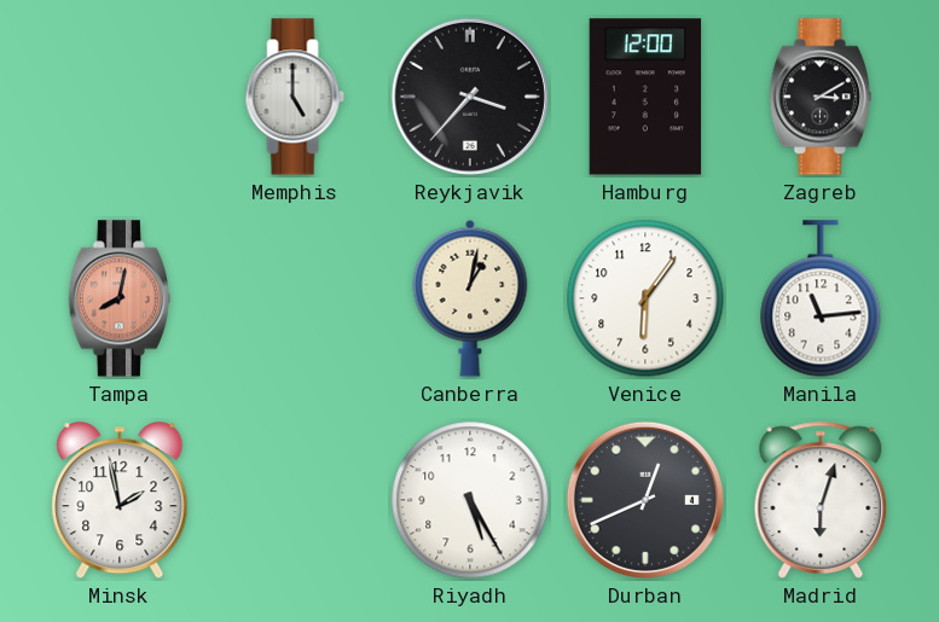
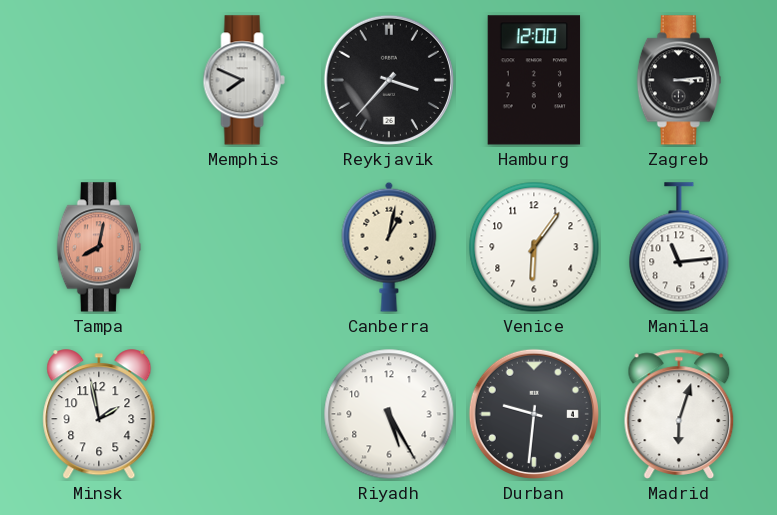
Memphis: 5:00 -> 7:49 (244, 80)
Zagreb: 3:10 -> 3:14 (679, 80)
Durban: 12:41 -> 9:31 (534, 414)
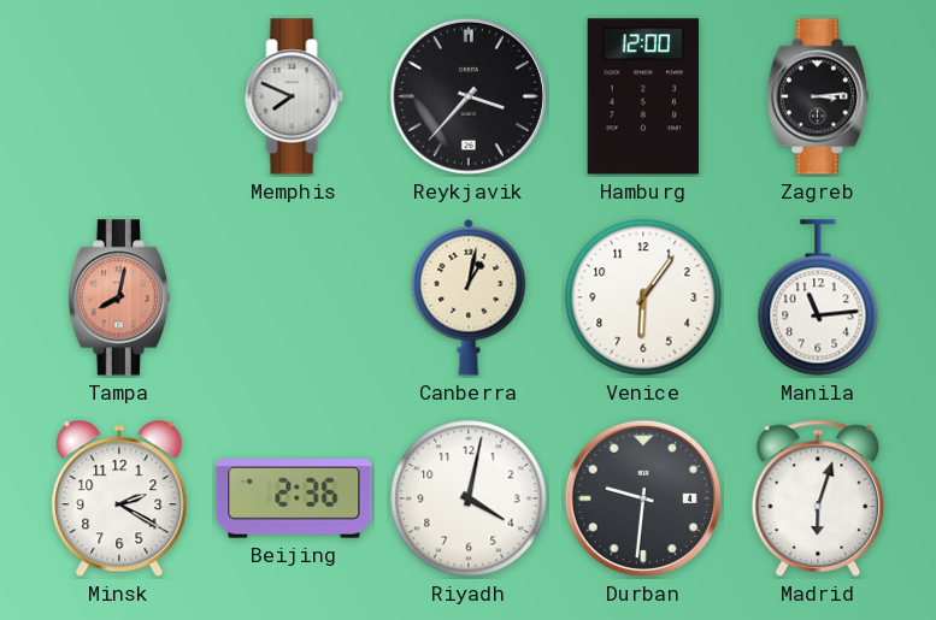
Minsk: 1:58 -> 2:20 (119, 500)
Beijing: none -> 2:36 (294, 500)
Riyadh: 5:25 -> 4:02 (469, 498)
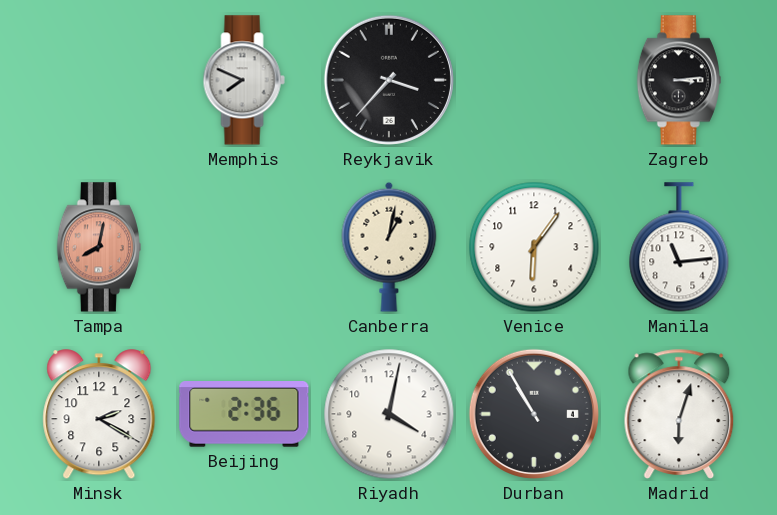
Hamburg: 12:00 -> none (643, 96)
Durban: 9:31 -> 10:55 (534, 414)
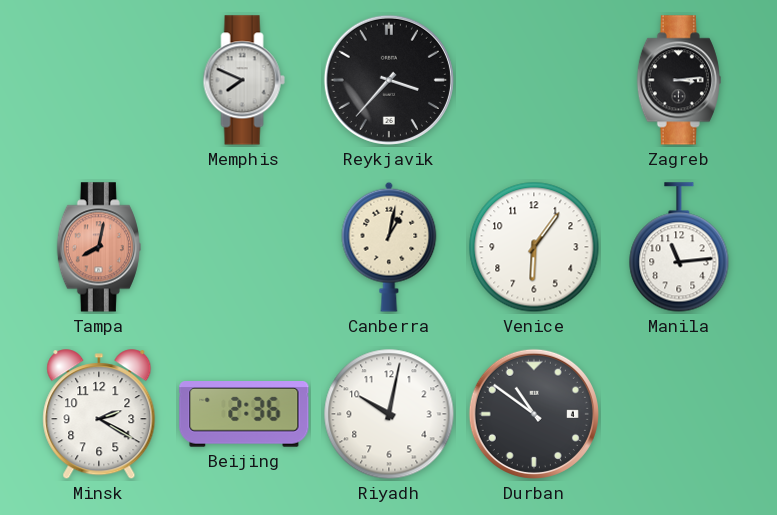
Riyadh: 4:02 -> 10:02 (389, 414)
Durban: 10:55 -> 10:51 (534, 414)
Madrid: 6:03 -> none (679, 414)
